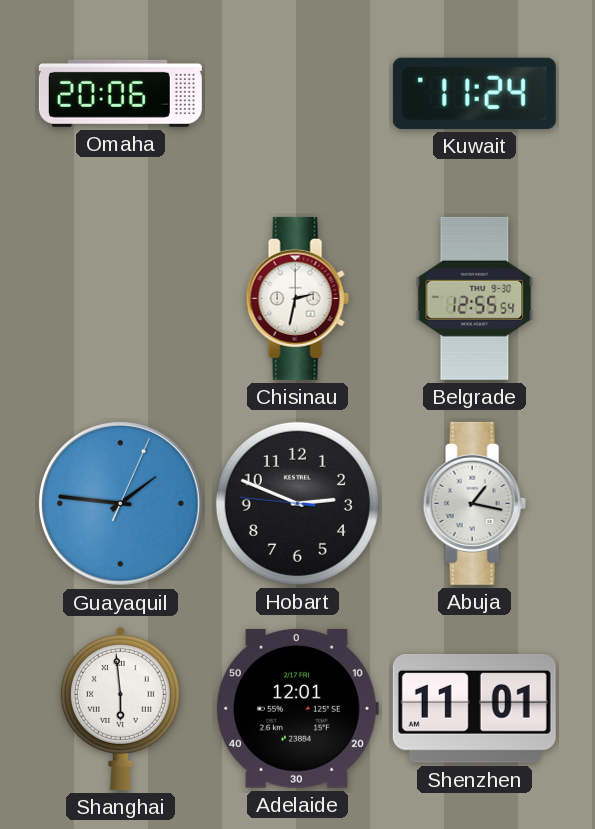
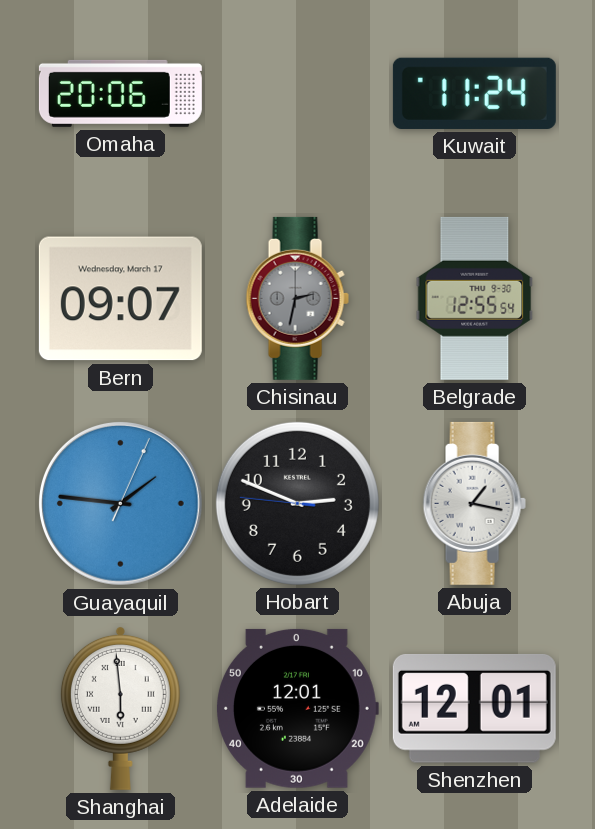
Bern: none -> 09:07 (120, 299)
Chisinau dial: white -> grey (297, 298)
Shenzhen: 11:01 -> 12:01 (474, 708)
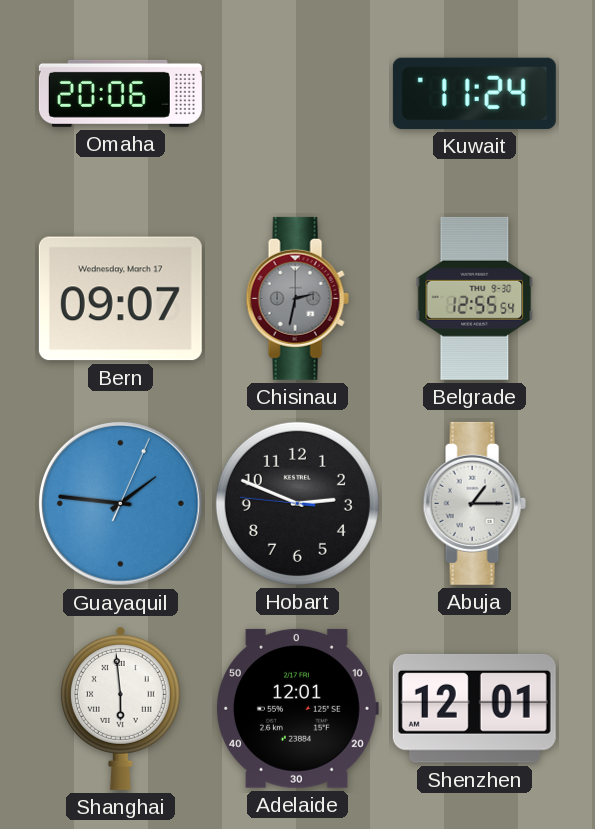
Abuja: 1:17 -> 1:15 (474, 503)
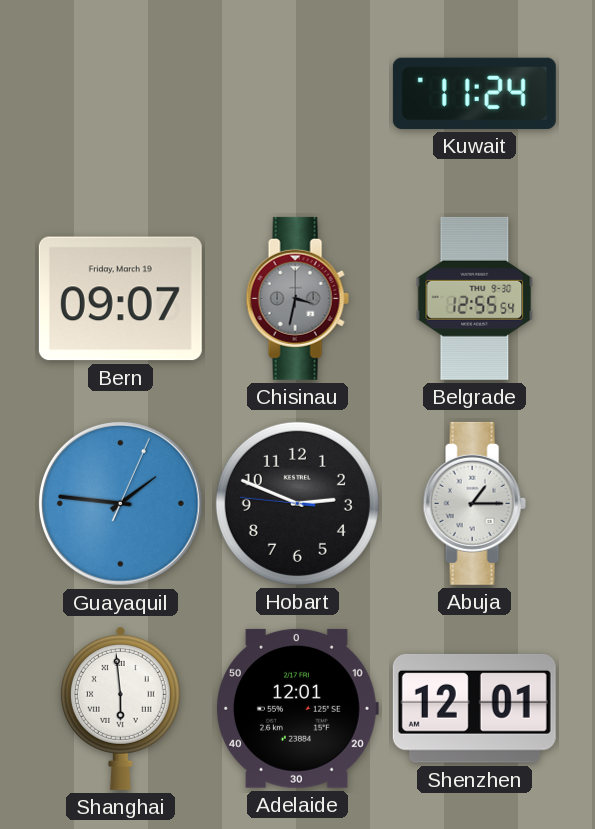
Omaha: 20:06 -> none (120, 93)
Bern date: Wednesday, March 17 -> Friday, March 19 (120, 299)
Chisinau: 2:32 -> 3:32 (297, 298)
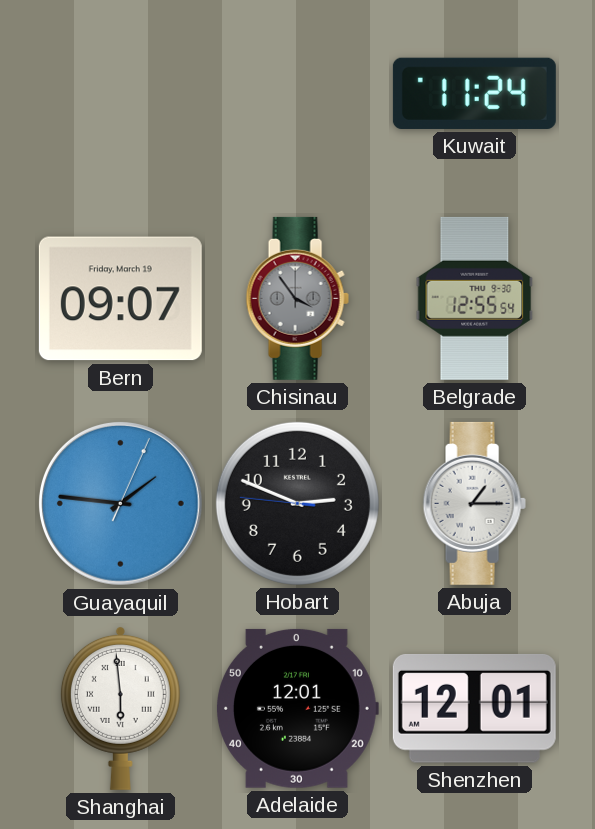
Chisinau: 3:32 -> 3:54 (297, 298)
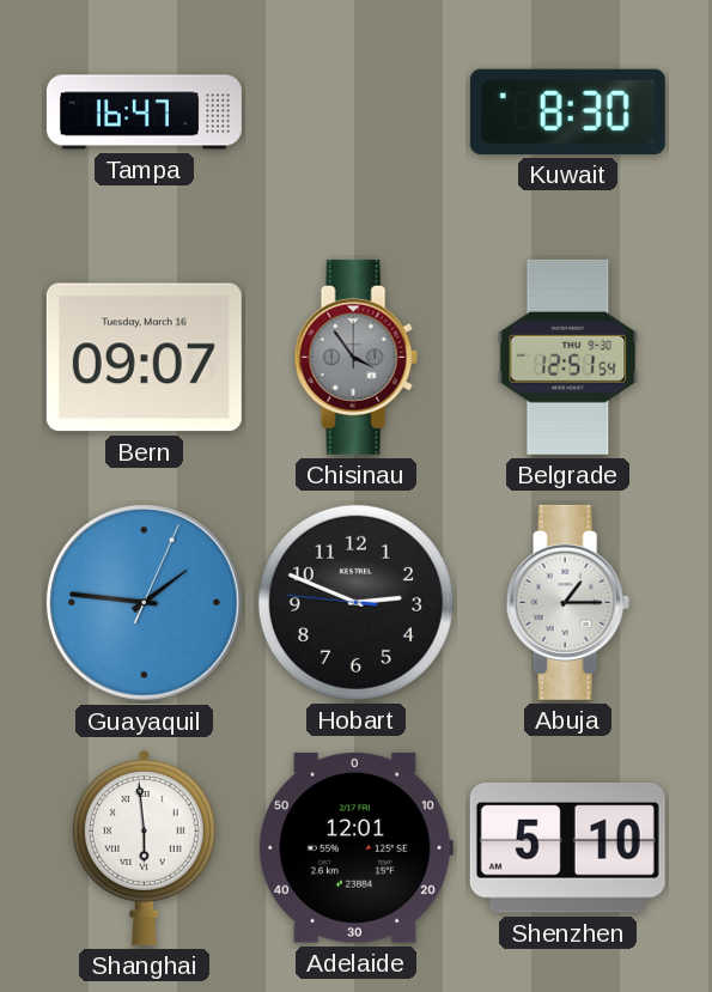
Tampa: none -> 16:47 (144, 112)
Kuwait: 11:24 -> 8:30 (567, 111)
Bern date: Friday, March 19 -> Tuesday, March 16 (144, 358)
Belgrade: 12:55 -> 12:51 (568, 357)
Shenzhen: 12:01 -> 5:10 (567, 847)
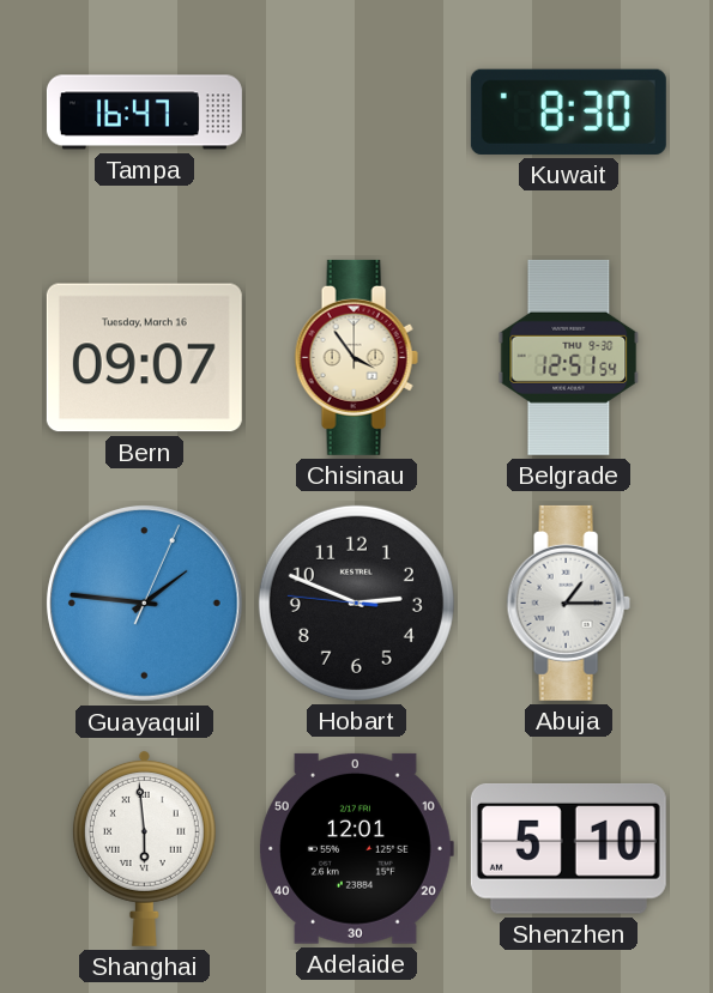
Chisinau dial: grey -> cream (356, 357)
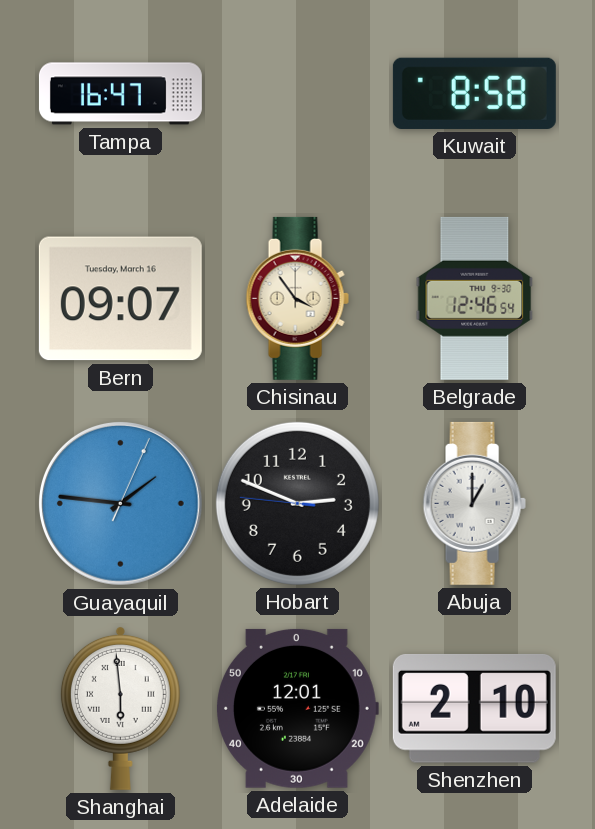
Kuwait: 8:30 -> 8:58 (474, 93)
Belgrade: 12:51 -> 12:46 (475, 298)
Abuja: 1:15 -> 1:00 (474, 503)
Shenzhen: 5:10 -> 2:10 (474, 708)
